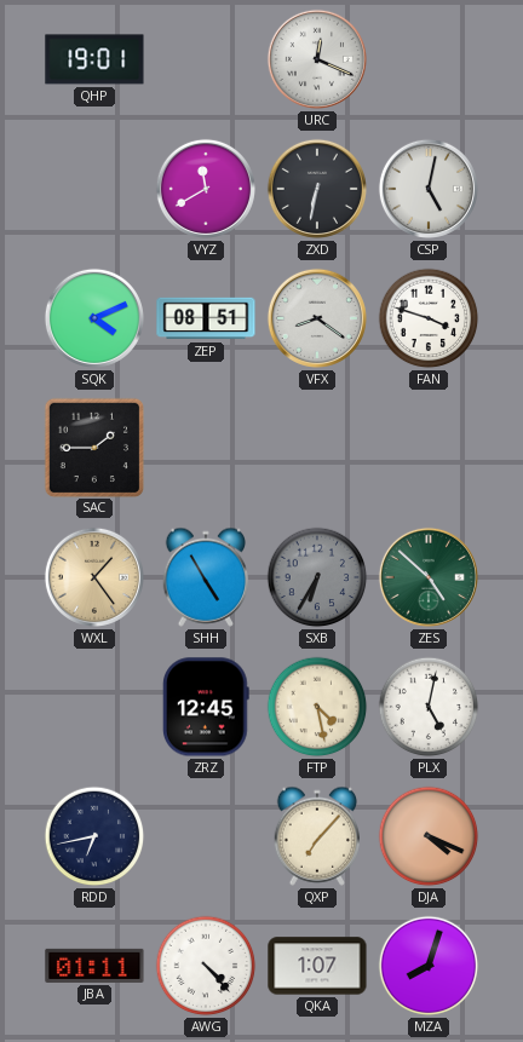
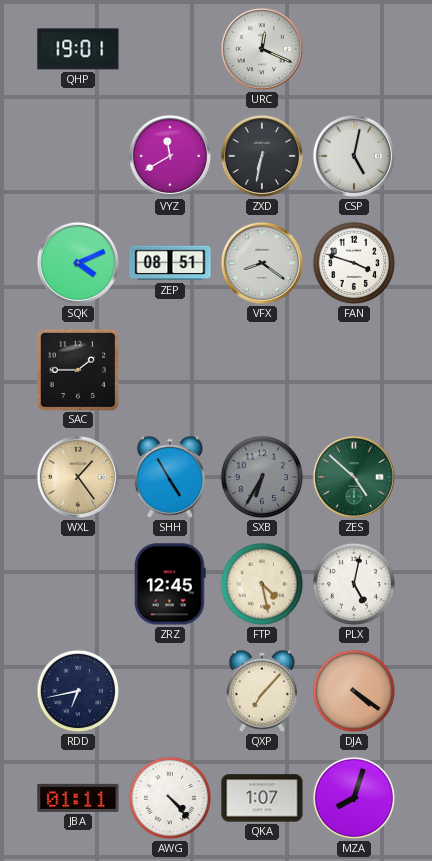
DJA: 4:19 -> 4:21 (354, 691)
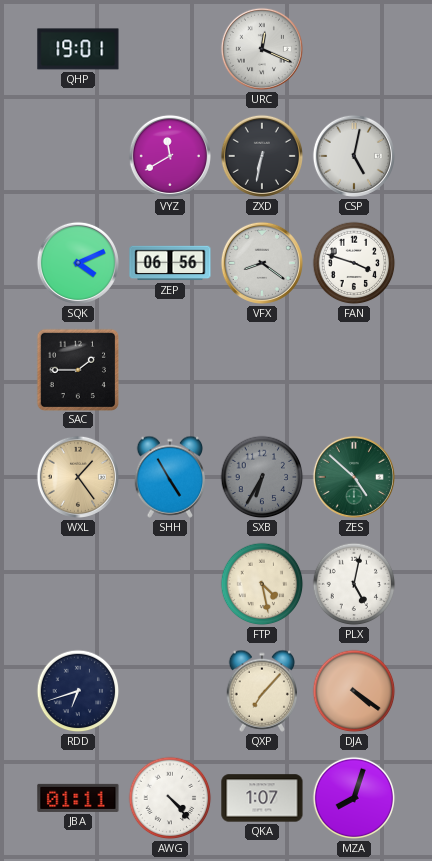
ZEP: 08:51 -> 06:56 (170, 263)
ZRZ: 12:45 -> none (170, 584)
RDD: 6:43 -> 6:42 (78, 691)
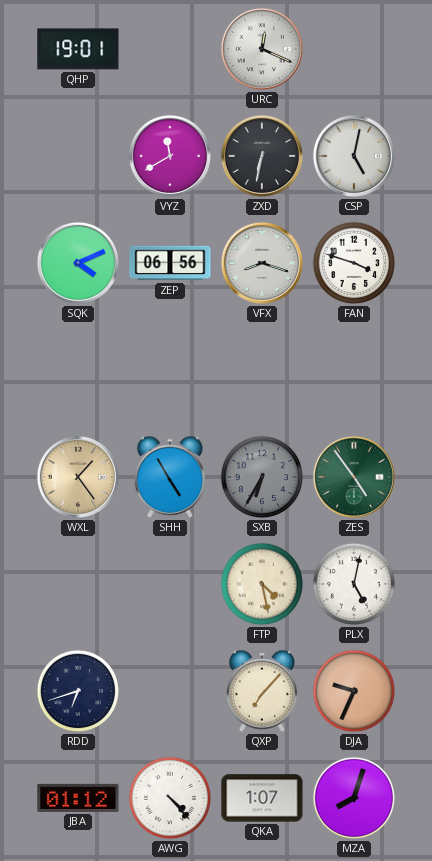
VFX: 8:21 -> 8:18 (262, 263)
SAC: 1:45 -> none (77, 369)
ZES: 4:52 -> 4:54 (354, 477)
DJA: 4:21 -> 9:34 (354, 691)
JBA: 01:11 -> 01:12 (78, 798)
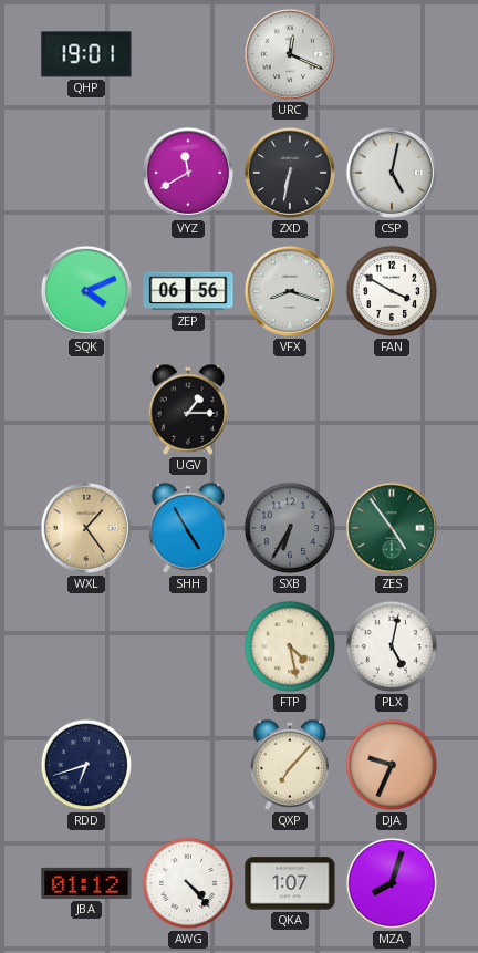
FAN: 3:48 -> 3:50 (392, 291)
UGV: none -> 1:15 (188, 410)
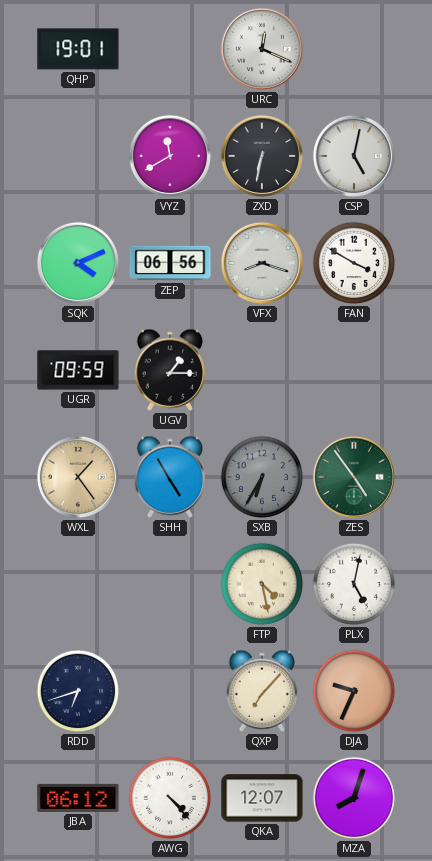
UGR: none -> 09:59 (78, 370)
JBA: 01:12 -> 06:12 (78, 798)
QKA: 1:07 -> 12:07 (262, 798)
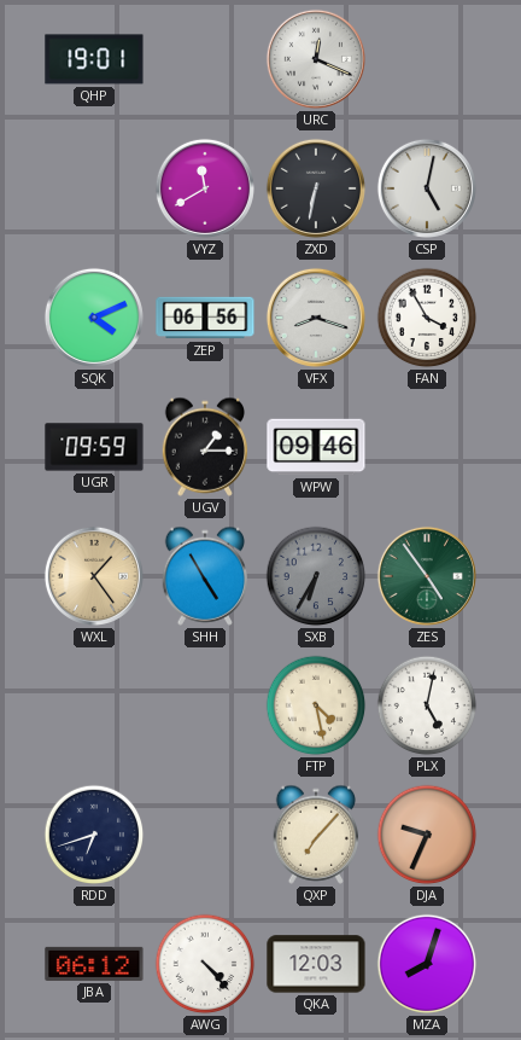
FAN: 3:50 -> 3:55 (427, 318)
WPW: none -> 09:46 (316, 447)
QKA: 12:07 -> 12:03 (316, 964)
